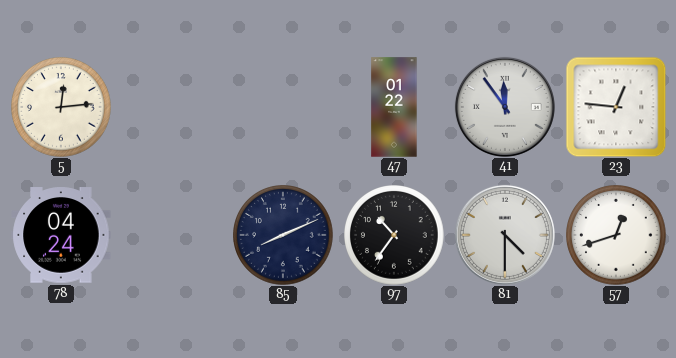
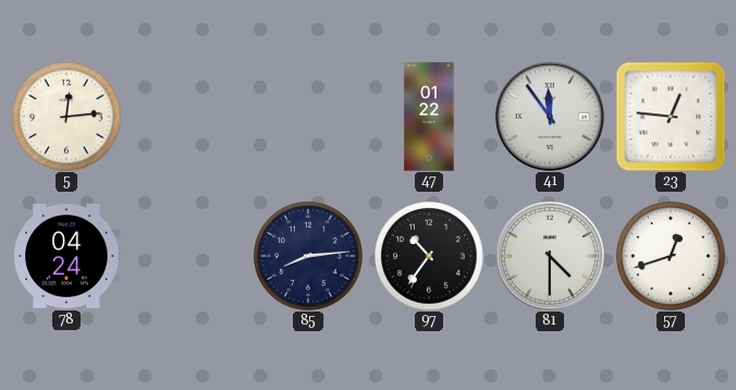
85: 8:11 -> 8:14 (309, 257)
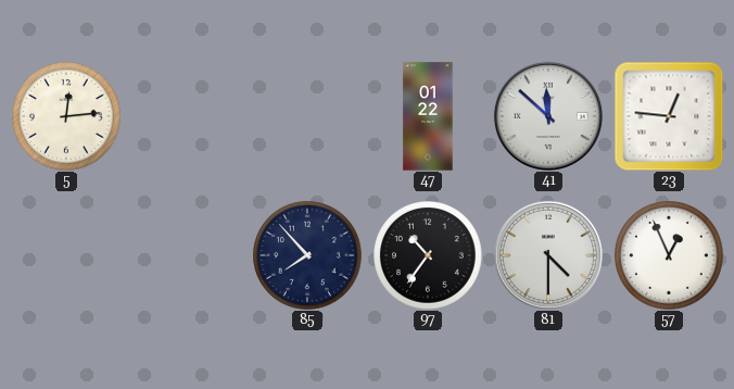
41: 11:54 -> 11:52 (548, 116)
78: 04:24 -> none (66, 256)
85: 8:14 -> 7:53 (308, 256)
57: 12:42 -> 12:56 (670, 256)
